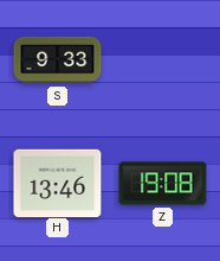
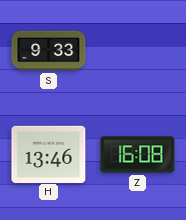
Z: 19:08 -> 16:08 (138, 155)
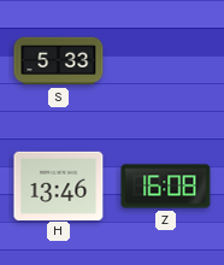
S: 9:33 -> 5:33 (59, 61)
